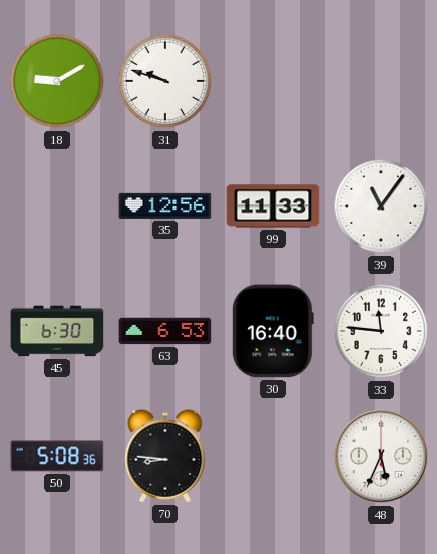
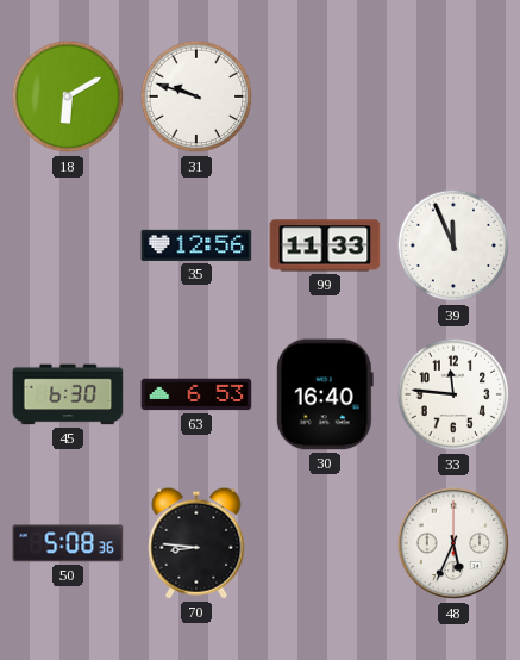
18: 9:10 -> 6:10 (68, 96)
39: 11:06 -> 11:56 (453, 245)
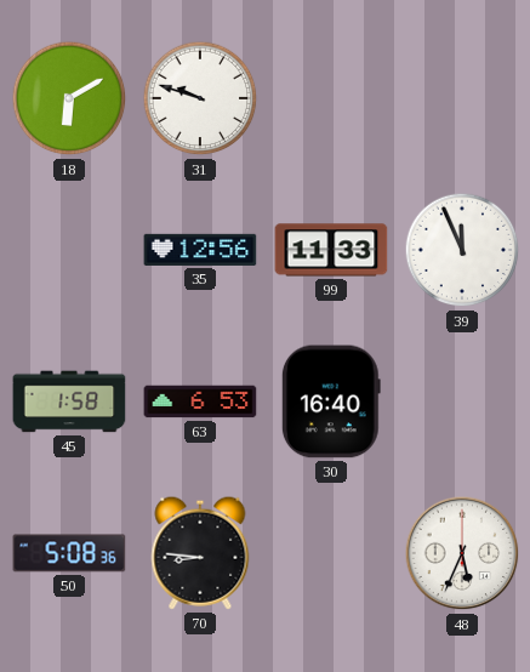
45: 6:30 -> 1:58 (69, 402)
33: 11:46 -> none (453, 394)
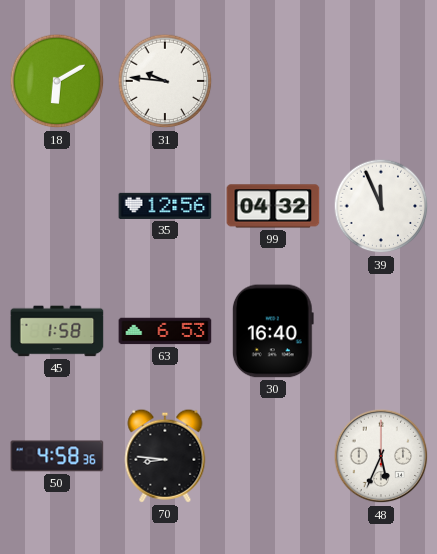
31: 9:48 -> 9:46 (165, 81)
99: 11:33 -> 04:32 (273, 206)
50: 5:08 -> 4:58 (57, 456)
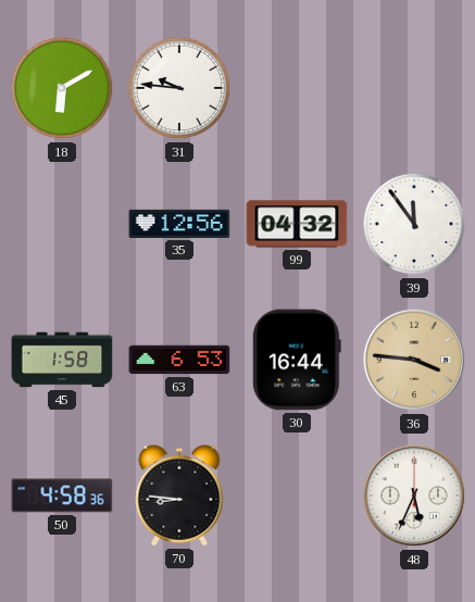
39: 11:56 -> 11:54 (414, 224)
30: 16:40 -> 16:44 (297, 360)
36: none -> 3:46 (414, 360)
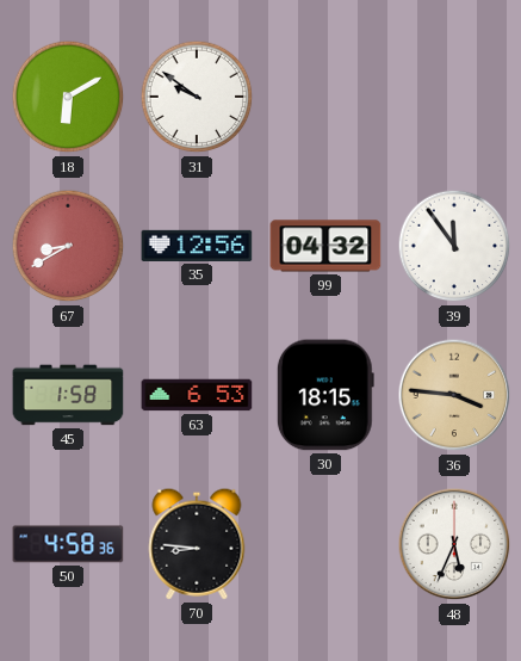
31: 9:46 -> 9:51 (197, 97)
67: none -> 8:40 (68, 246)
30: 16:44 -> 18:15 (325, 395)
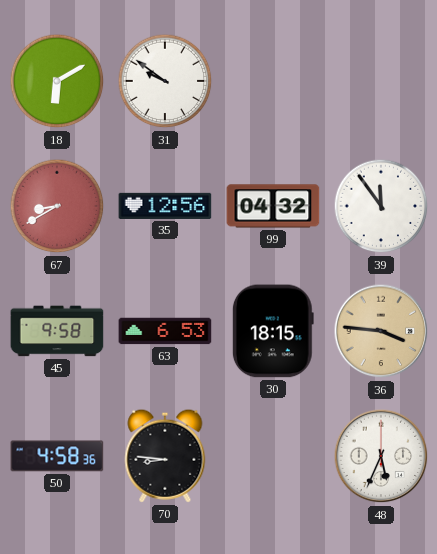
45: 1:58 -> 9:58 (57, 331)
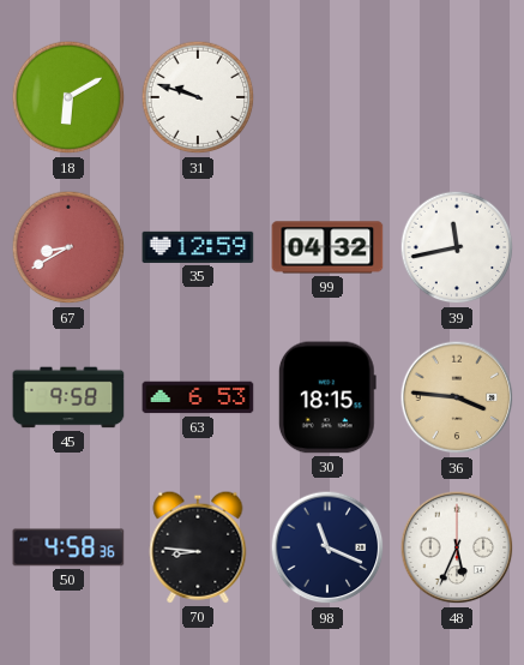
31: 9:51 -> 9:48 (198, 97)
35: 12:56 -> 12:59 (198, 247)
39: 11:54 -> 11:43 (457, 247)
98: none -> 11:19 (327, 547)
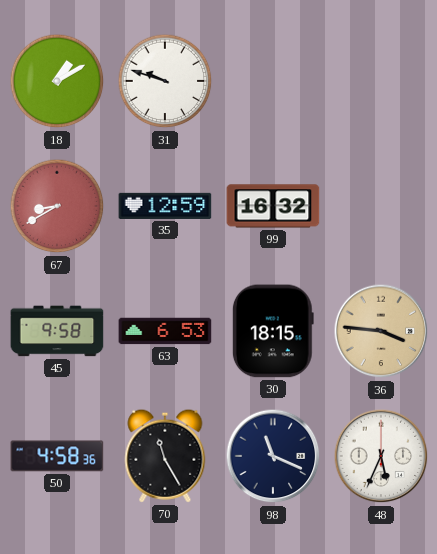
18: 6:10 -> 1:10 (57, 81)
99: 04:32 -> 16:32 (273, 206)
39: 11:43 -> none (457, 247)
70: 8:46 -> 11:25 (165, 456)
